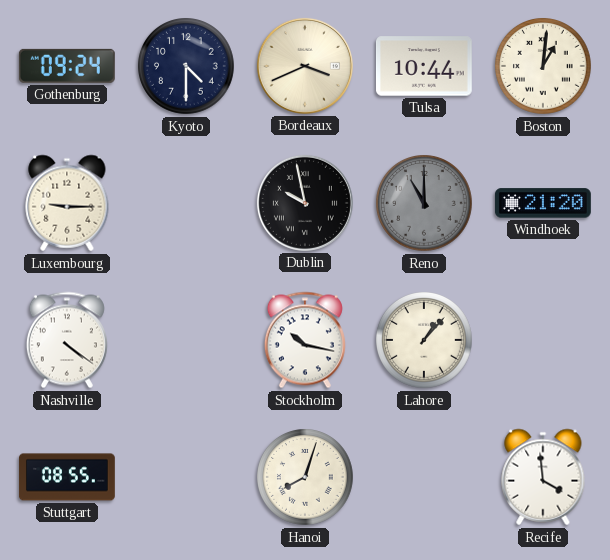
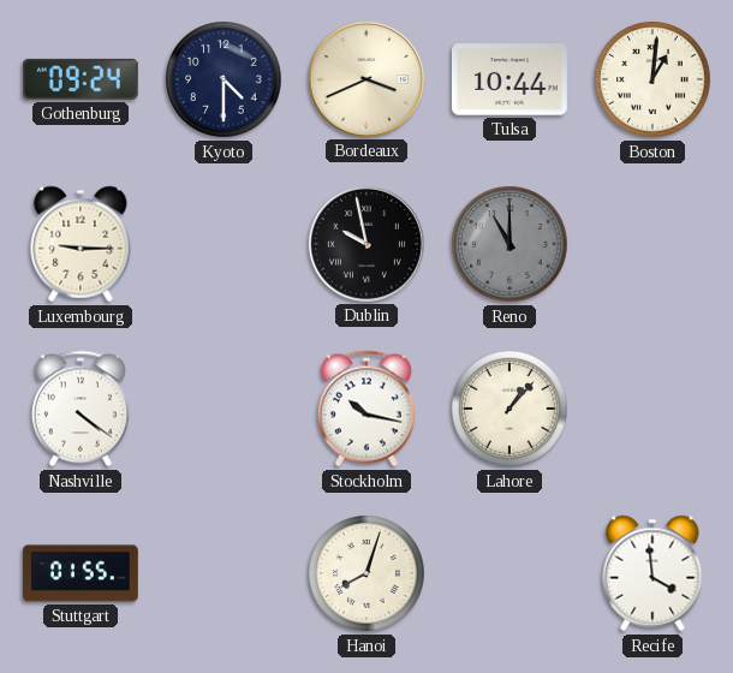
Windhoek: 21:20 -> none (543, 203)
Stuttgart: 08:55 -> 01:55 (82, 573)
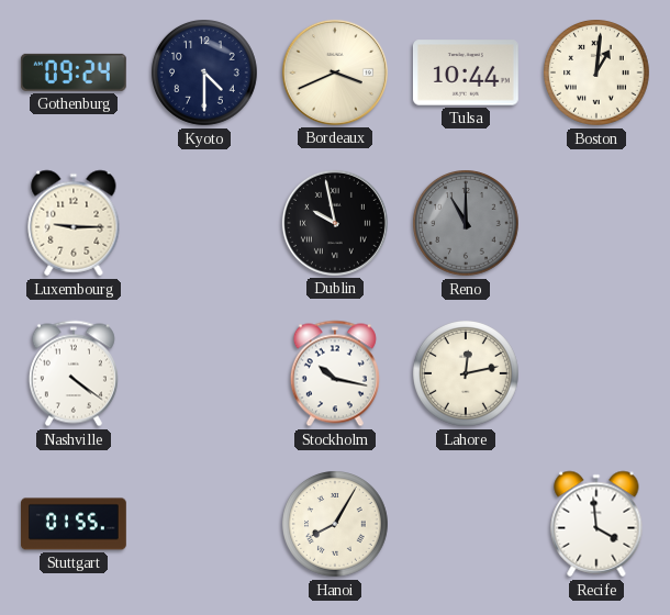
Lahore: 1:07 -> 12:13 (467, 374)
Hanoi: 8:03 -> 8:05 (336, 525)
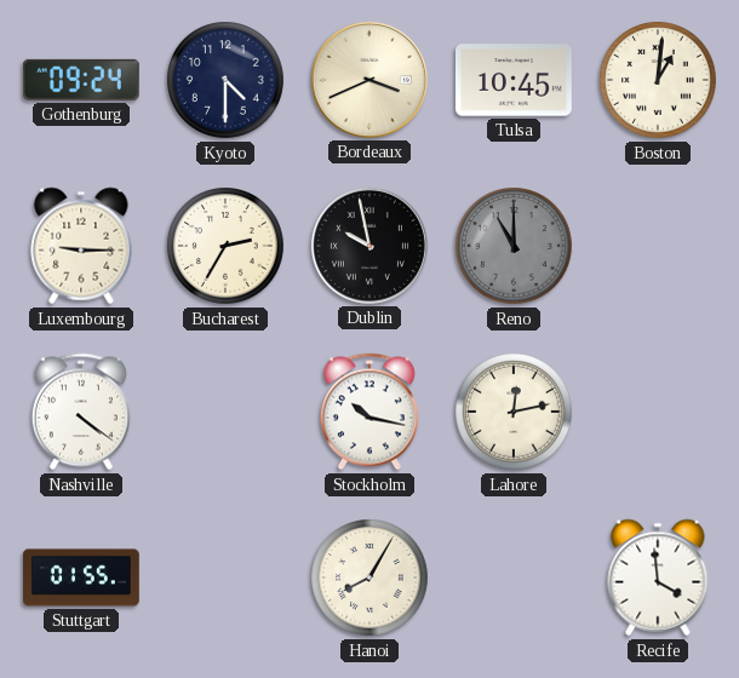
Tulsa: 10:44 -> 10:45 (514, 80)
Bucharest: none -> 2:35 (227, 247)
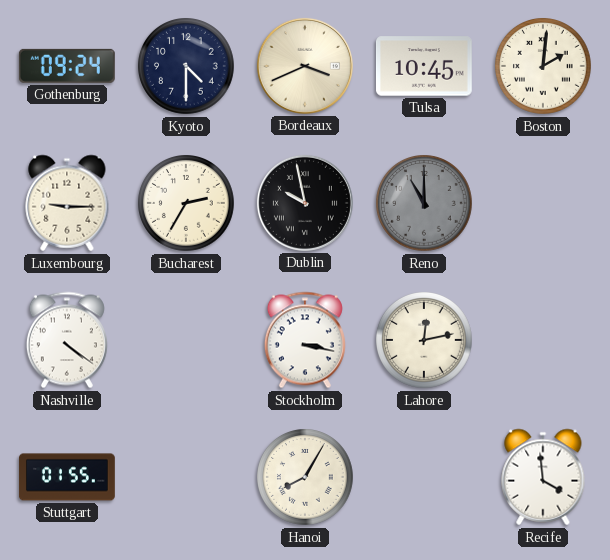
Boston: 1:01 -> 2:01 (544, 67)
Stockholm: 10:17 -> 3:17 (305, 340)
